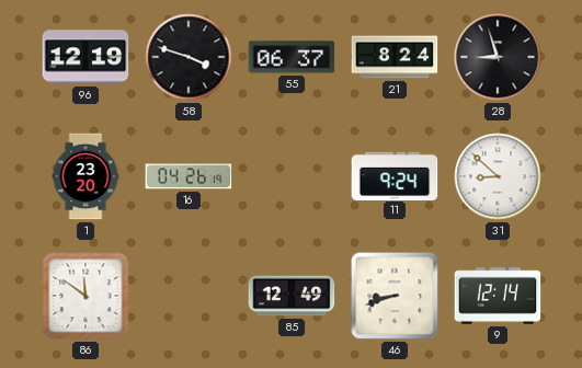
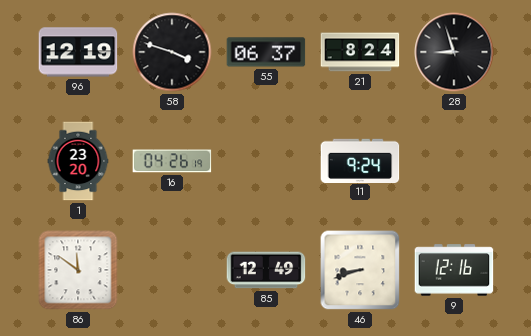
31: 8:52 -> none (498, 176)
9: 12:14 -> 12:16 (454, 270)
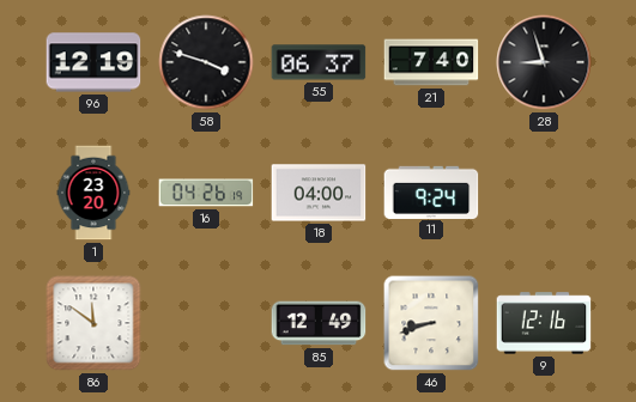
21: 8:24 -> 7:40 (431, 62)
18: none -> 04:00 (319, 193)
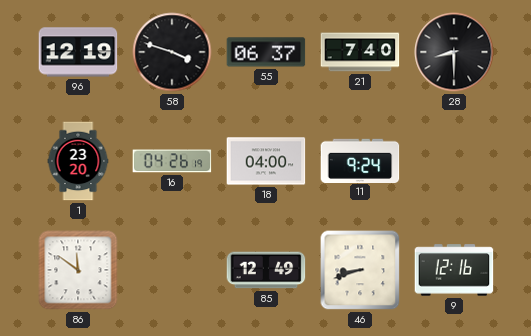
28: 8:57 -> 8:30 (454, 52)
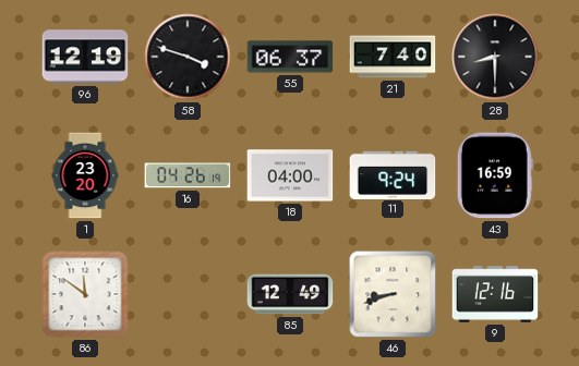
43: none -> 16:59 (495, 175)
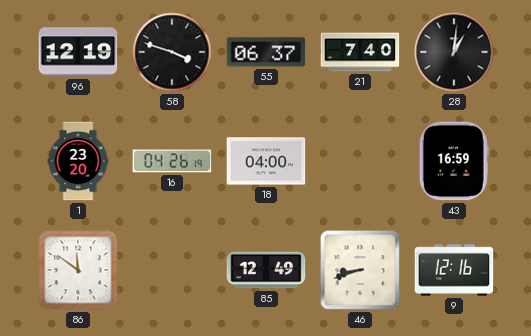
28: 8:30 -> 1:01 (454, 52)
11: 9:24 -> none (393, 174)
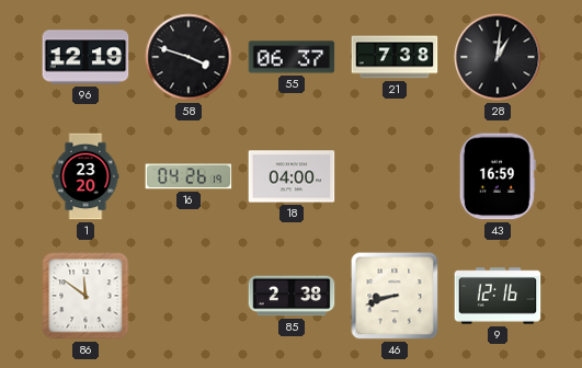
21: 7:40 -> 7:38 (395, 57)
85: 12:49 -> 2:38 (292, 296)
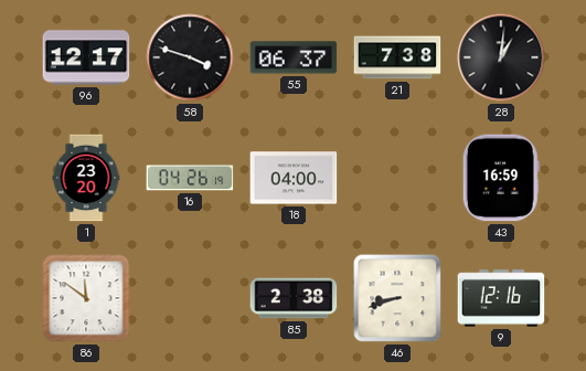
96: 12:19 -> 12:17 (86, 57)
